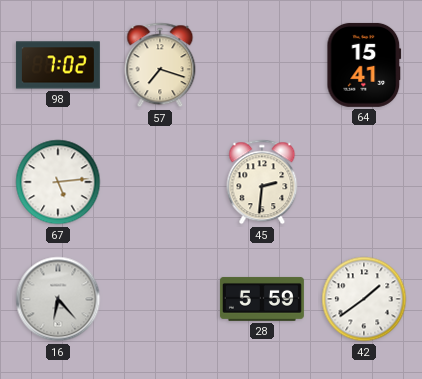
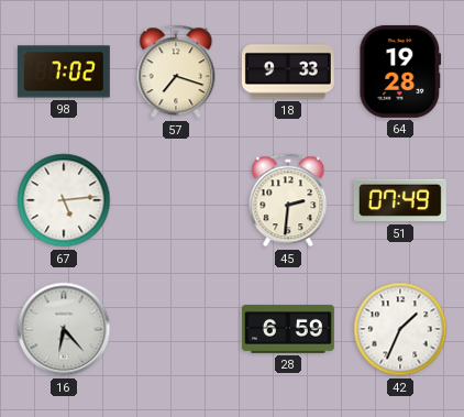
18: none -> 9:33 (288, 72)
64: 15:41 -> 19:28 (400, 72)
51: none -> 07:49 (400, 200)
28: 5:59 -> 6:59 (288, 329)
42: 1:39 -> 1:34 (400, 329)
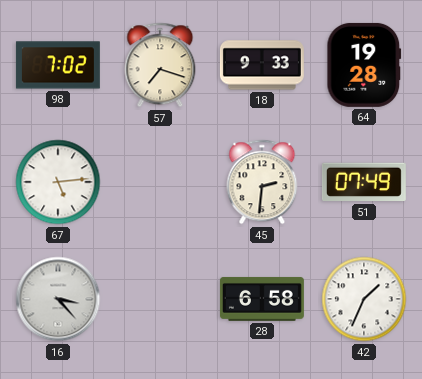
16: 6:23 -> 3:23 (58, 299)
28: 6:59 -> 6:58 (262, 299)
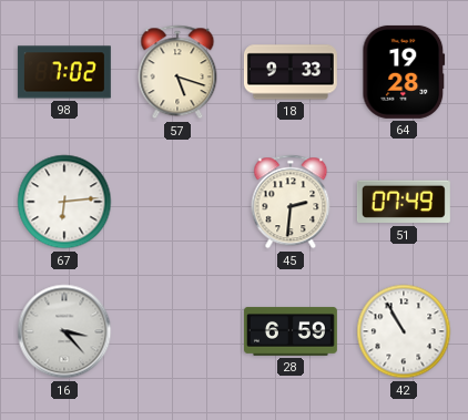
57: 7:18 -> 5:18 (177, 72)
67: 5:14 -> 6:14 (64, 202)
28: 6:58 -> 6:59 (291, 331)
42: 1:34 -> 10:55 (404, 331)
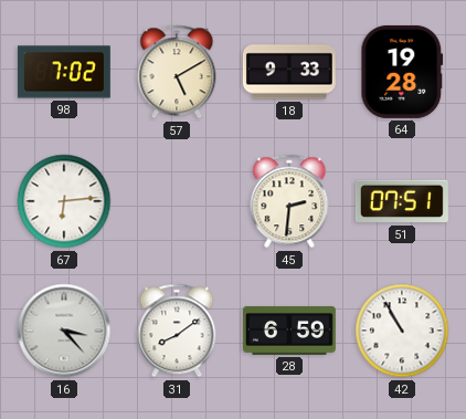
57: 5:18 -> 5:10 (177, 72)
51: 07:49 -> 07:51 (402, 201)
31: none -> 8:09 (177, 331)
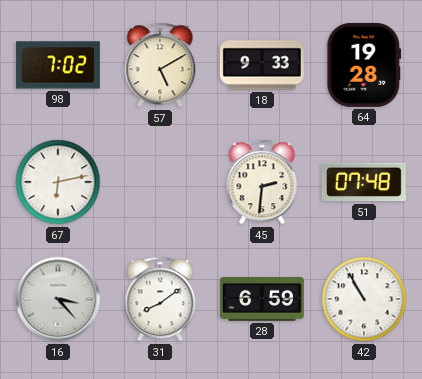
67: 6:14 -> 6:13 (58, 182)
51: 07:51 -> 07:48 (364, 182)
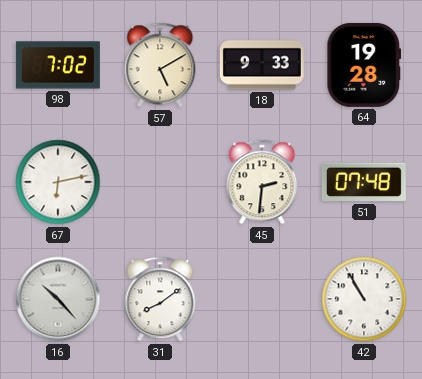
16: 3:23 -> 10:23 (58, 299)
28: 6:59 -> none (262, 299)
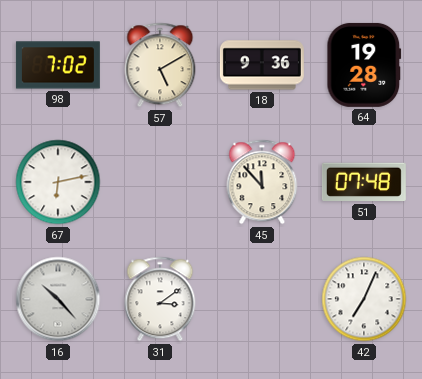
18: 9:33 -> 9:36 (262, 65)
45: 2:31 -> 11:53 (262, 182)
31: 8:09 -> 3:09 (160, 299)
42: 10:55 -> 7:04 (364, 299)
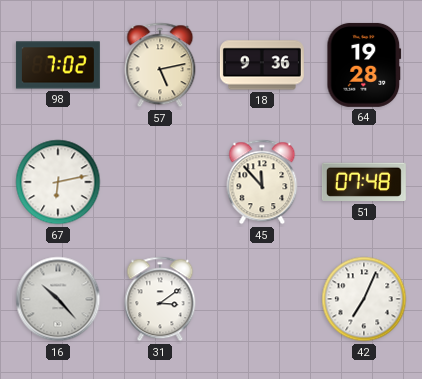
57: 5:10 -> 5:13 (160, 65)
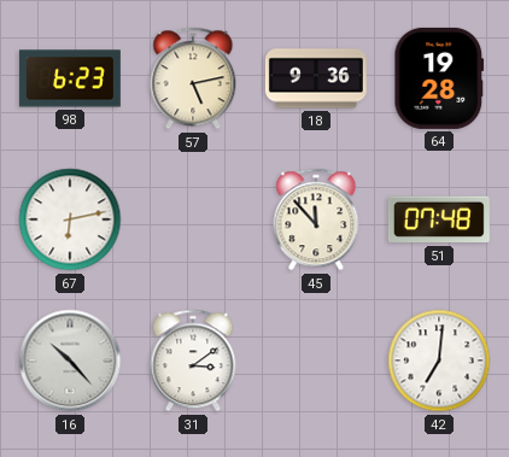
98: 7:02 -> 6:23 (70, 78)
42: 7:04 -> 7:01 (439, 361)
